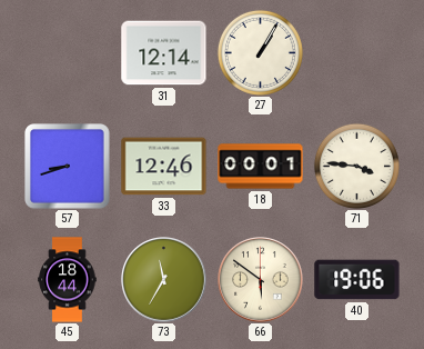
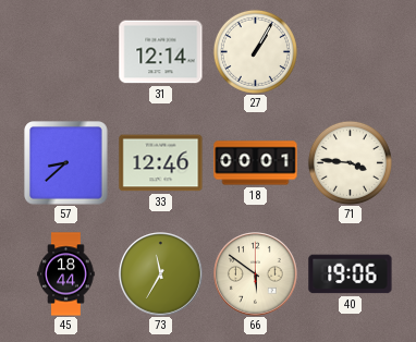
57: 8:42 -> 8:38 (66, 163)
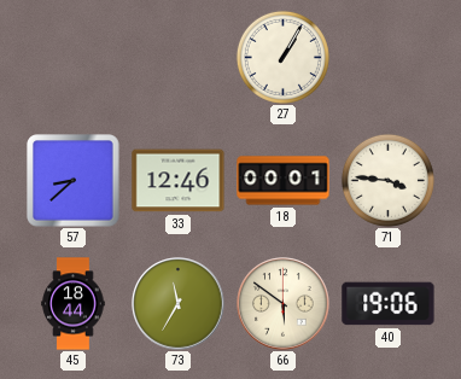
31: 12:14 -> none (161, 52)
